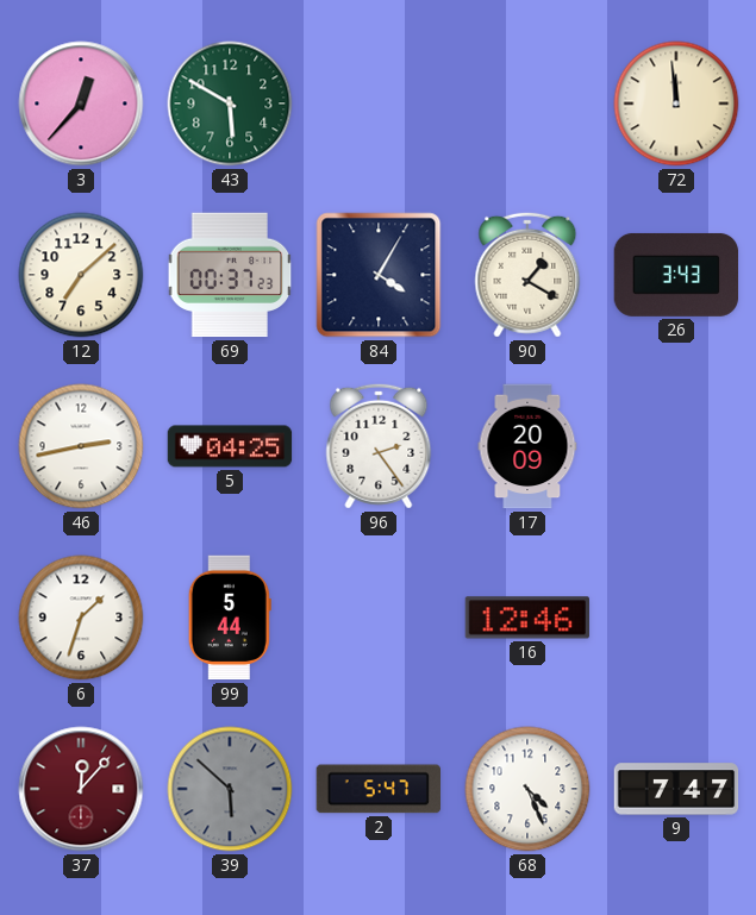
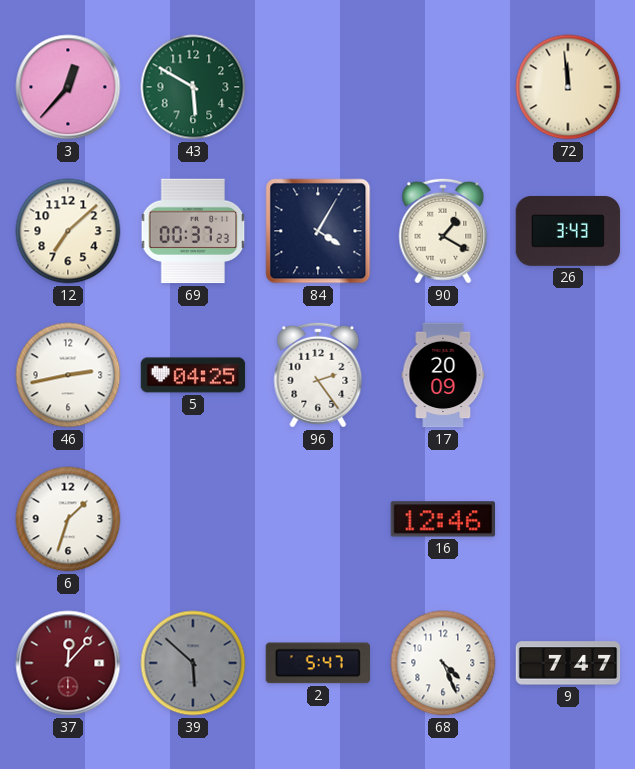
99: 5:44 -> none (230, 618)
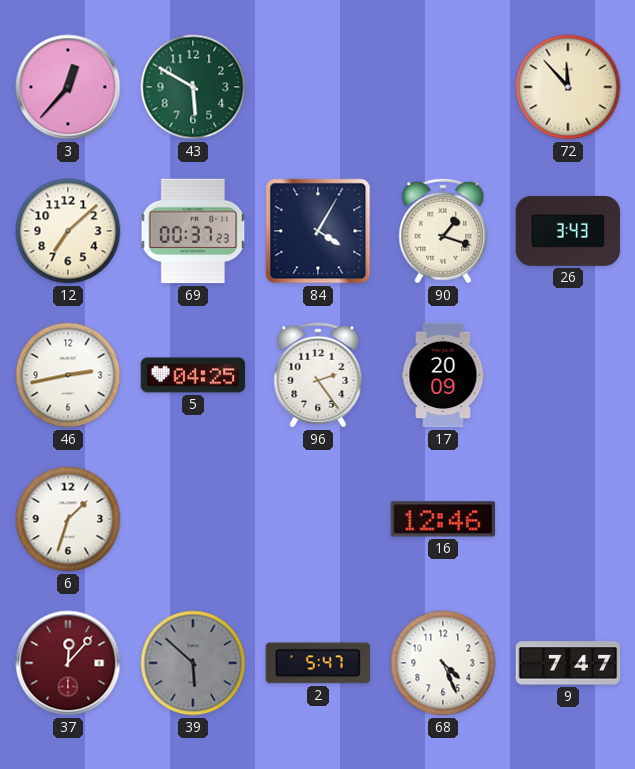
72: 11:59 -> 11:53 (568, 87)
90: 1:20 -> 1:18 (443, 231)
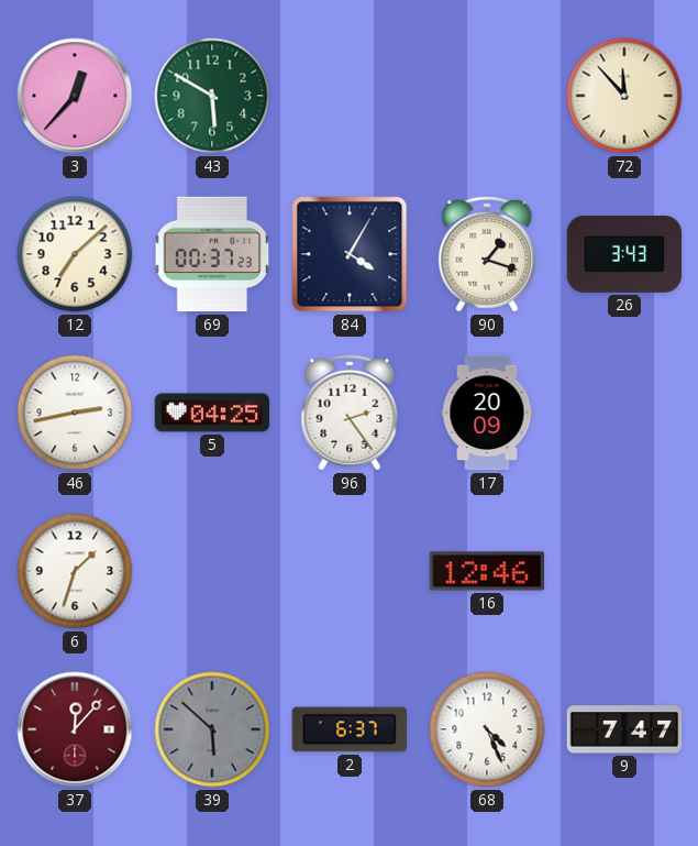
2: 5:47 -> 6:37 (348, 729)
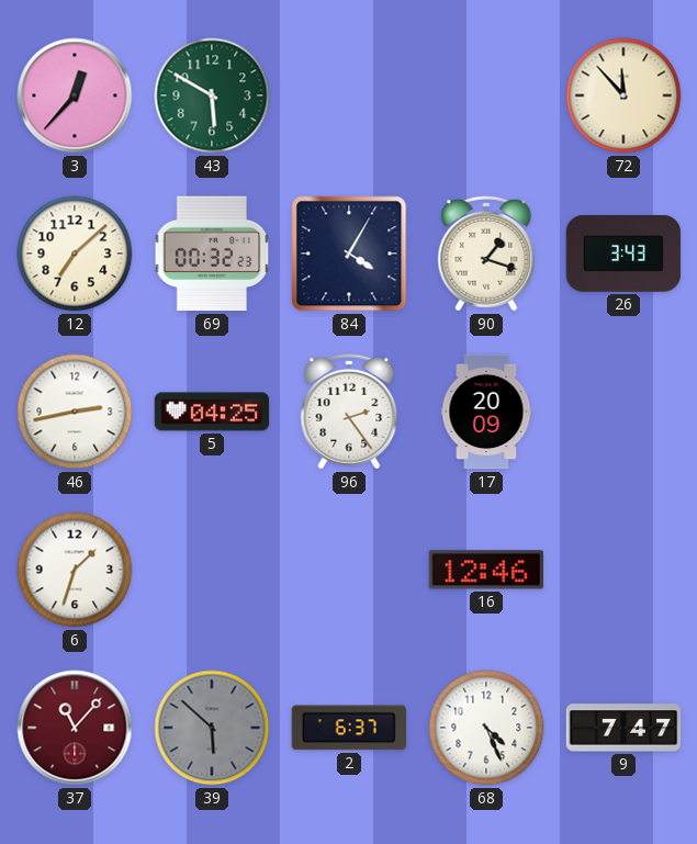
69: 00:37 -> 00:32 (212, 254)
37: 12:07 -> 11:07 (75, 728)
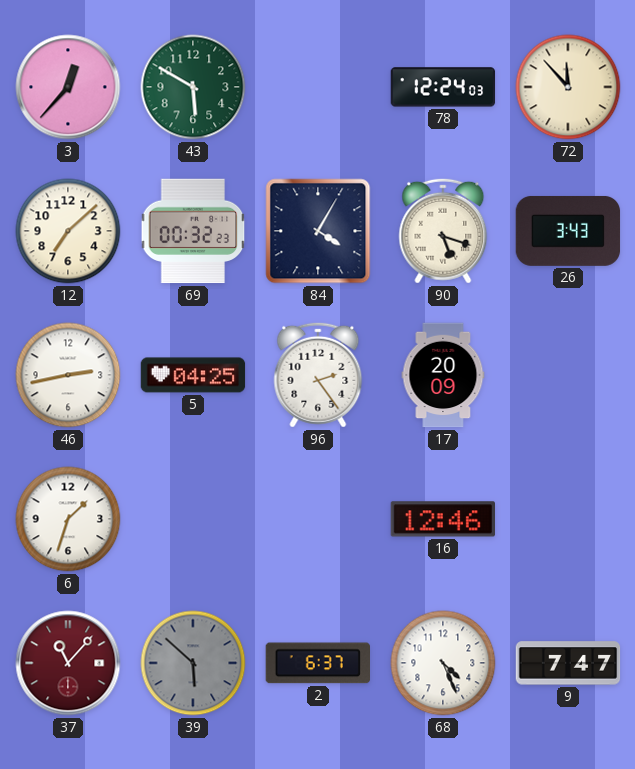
78: none -> 12:24 (443, 87)
90: 1:18 -> 5:18 (443, 231)
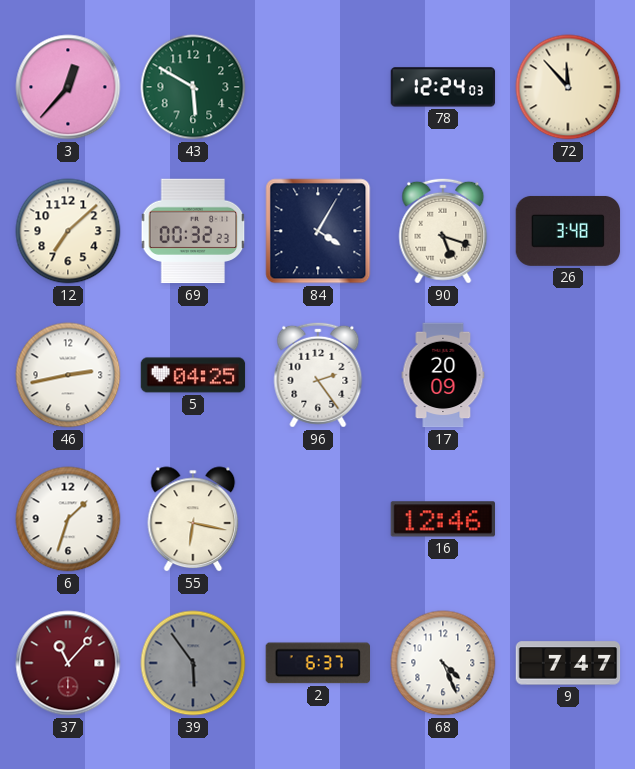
26: 3:43 -> 3:48 (568, 231)
55: none -> 6:17 (193, 519)
39: 5:52 -> 5:54 (193, 663)
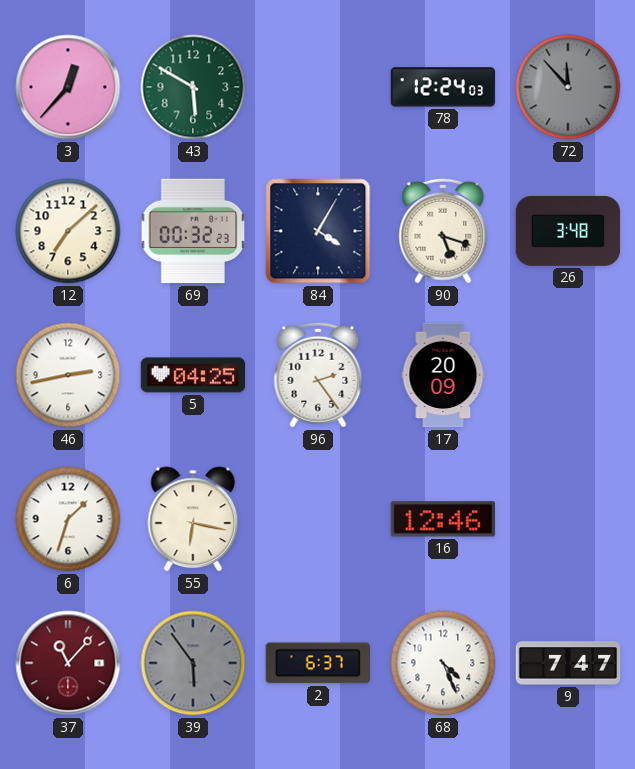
72 dial: cream -> grey (568, 87)
